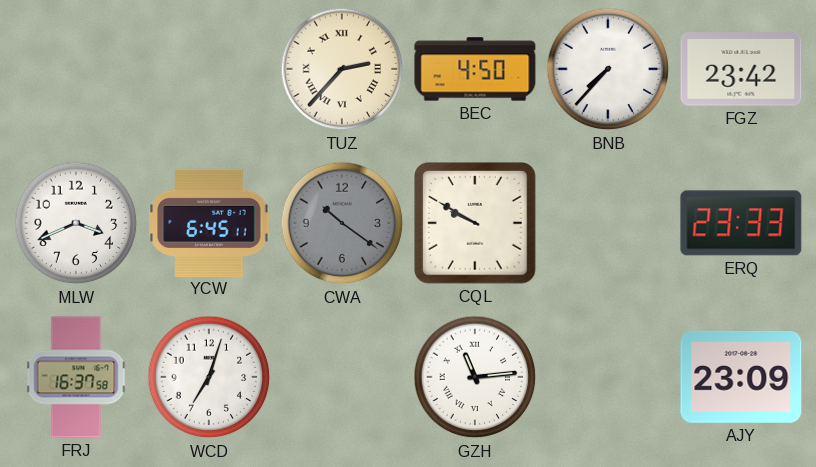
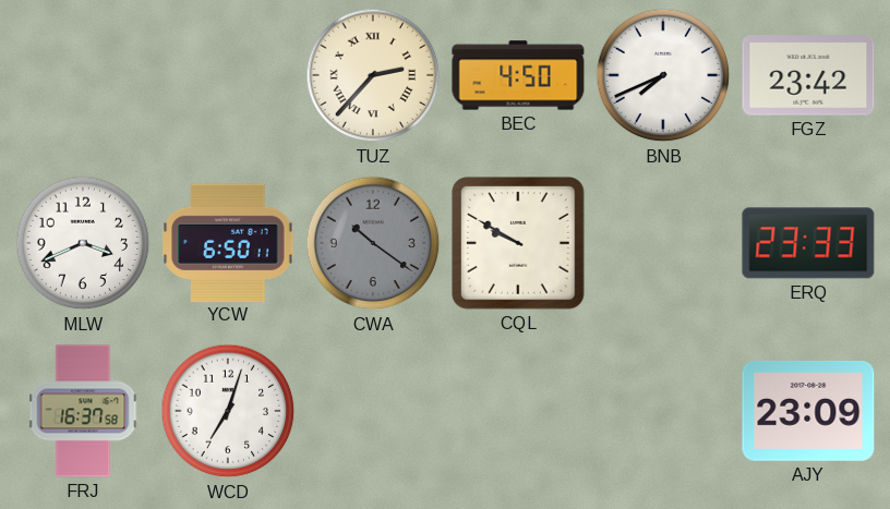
BNB: 7:37 -> 7:41 (663, 75)
YCW: 6:45 -> 6:50 (228, 242)
GZH: 11:14 -> none (475, 377)
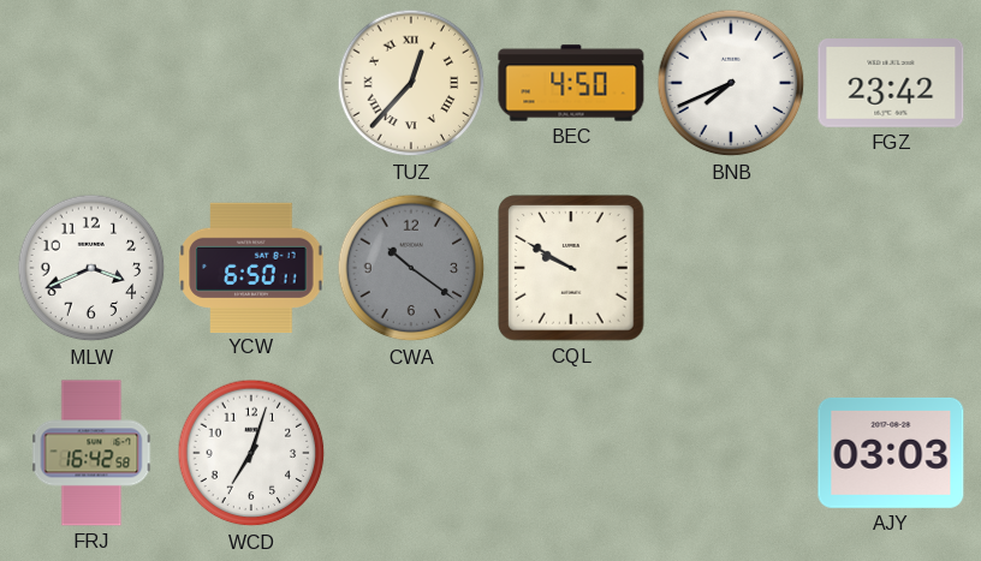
TUZ: 2:37 -> 12:37 (411, 83)
ERQ: 23:33 -> none (808, 243)
FRJ: 16:37 -> 16:42 (91, 453)
AJY: 23:09 -> 03:03 (891, 453)
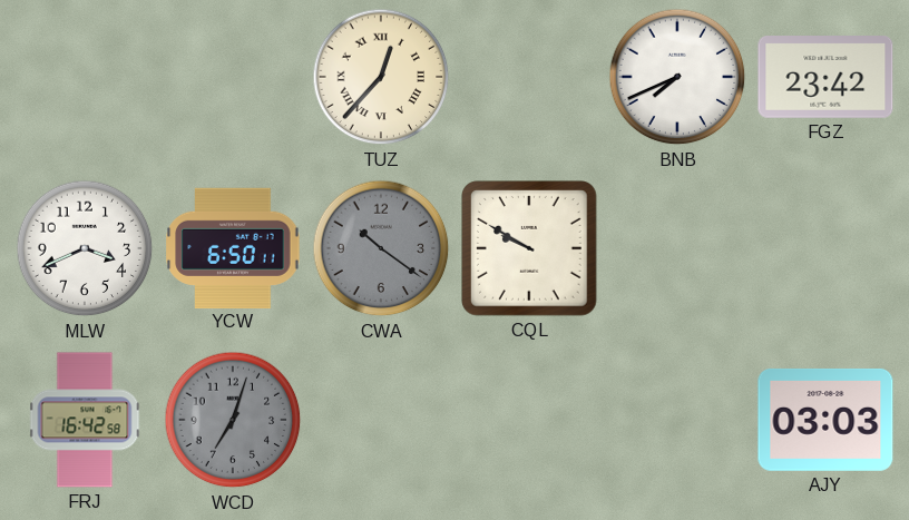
BEC: 4:50 -> none (571, 83)
WCD dial: white -> grey (233, 420)
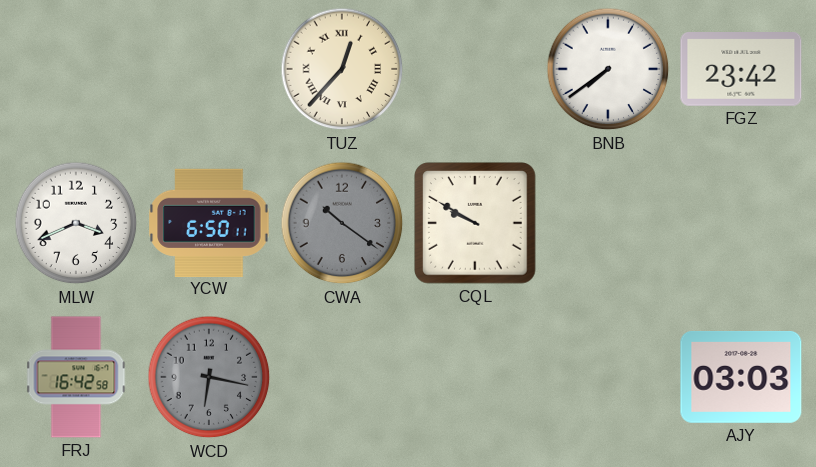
BNB: 7:41 -> 7:39 (608, 69)
WCD: 7:03 -> 6:17 (209, 377)
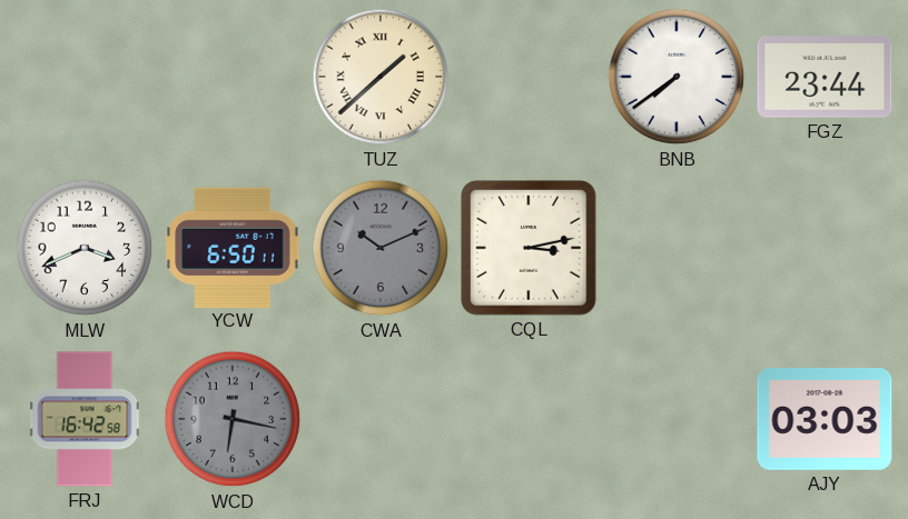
TUZ: 12:37 -> 1:38 (381, 77)
FGZ: 23:42 -> 23:44 (825, 78)
CWA: 10:21 -> 10:11 (381, 248)
CQL: 9:50 -> 3:13 (530, 249)
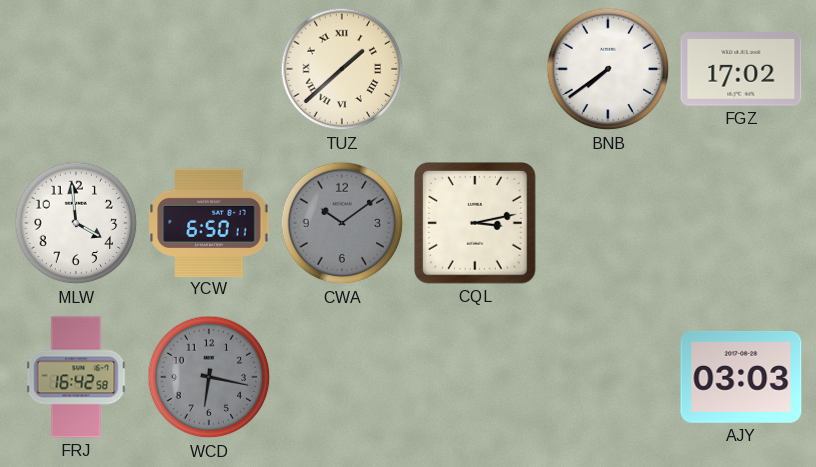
FGZ: 23:44 -> 17:02 (741, 70)
MLW: 3:41 -> 3:59 (76, 223)
CWA: 10:11 -> 10:09 (342, 223)
